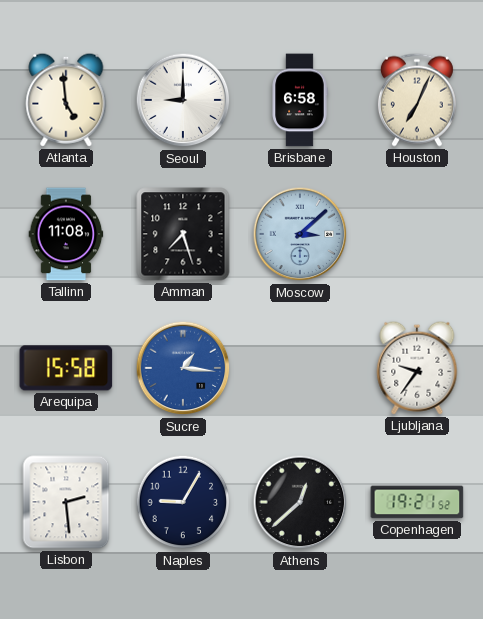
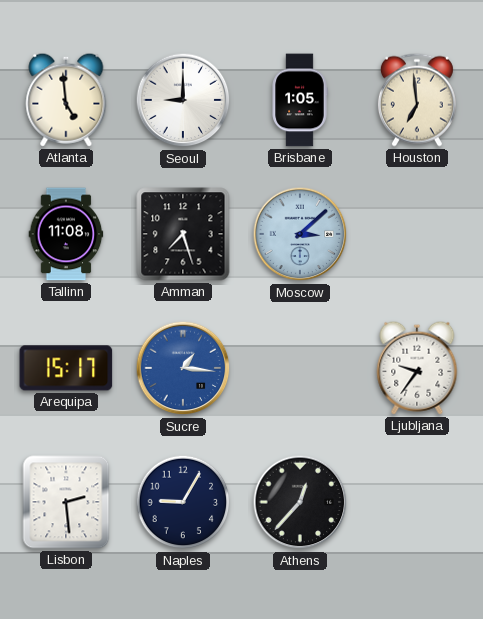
Brisbane: 6:58 -> 1:05 (300, 100)
Houston: 7:04 -> 6:59 (417, 100)
Arequipa: 15:58 -> 15:17 (66, 368)
Athens: 12:38 -> 12:37 (300, 502)
Copenhagen: 19:21 -> none (417, 502)
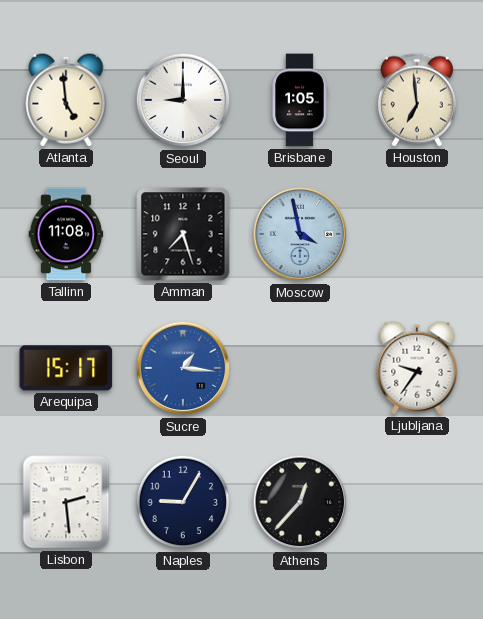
Moscow: 3:08 -> 3:58 (300, 234)
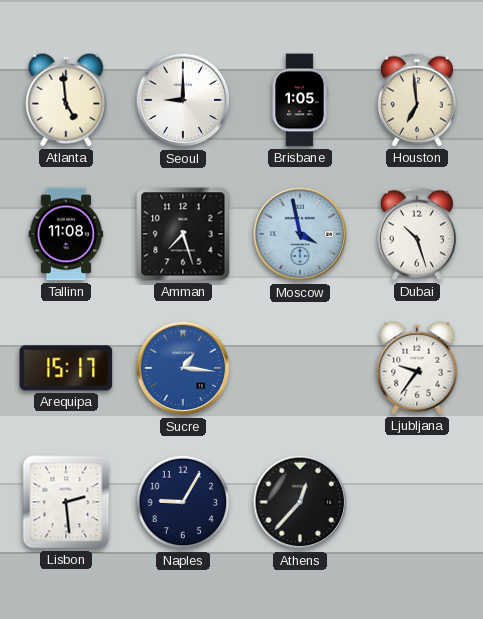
Dubai: none -> 10:27 (417, 234)
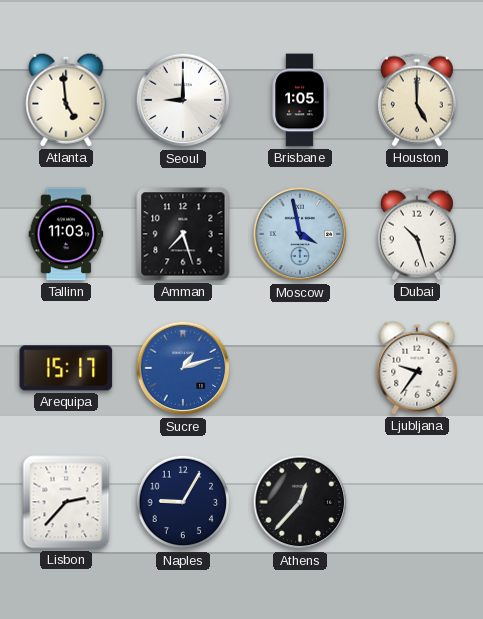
Houston: 6:59 -> 5:00 (417, 100)
Tallinn: 11:08 -> 11:03 (66, 234)
Sucre: 1:16 -> 1:12 (183, 368)
Lisbon: 2:29 -> 2:37 (66, 502)
